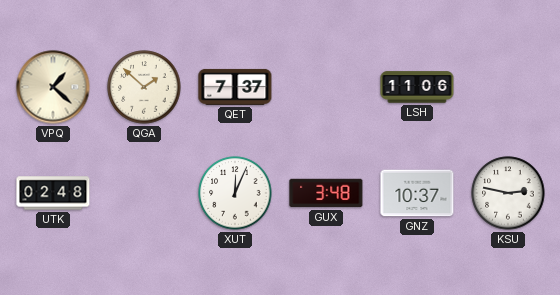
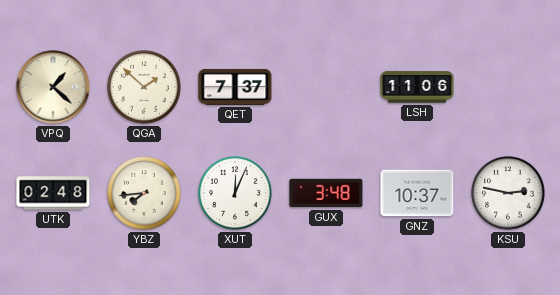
YBZ: none -> 7:44 (144, 193)
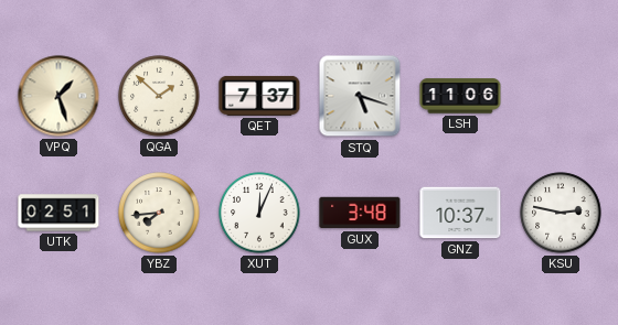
VPQ: 1:22 -> 1:27 (58, 96)
STQ: none -> 5:18 (360, 96)
UTK: 02:48 -> 02:51 (58, 213)
